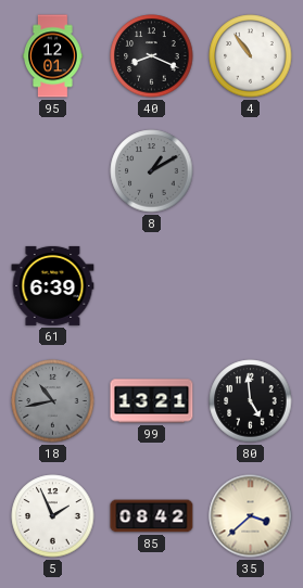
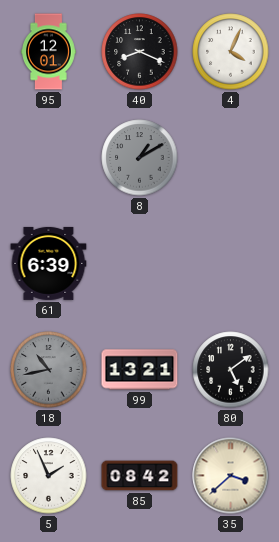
4: 10:54 -> 4:04 (231, 52)
80: 4:59 -> 5:09 (231, 370)
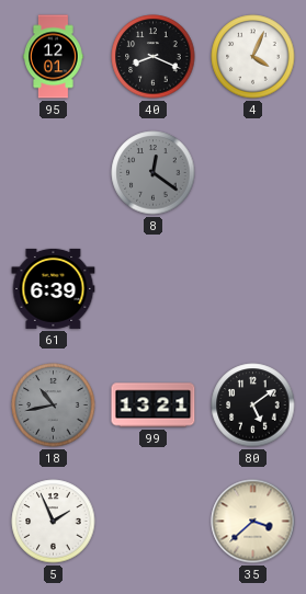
8: 1:10 -> 12:21 (154, 173)
85: 08:42 -> none (140, 476)
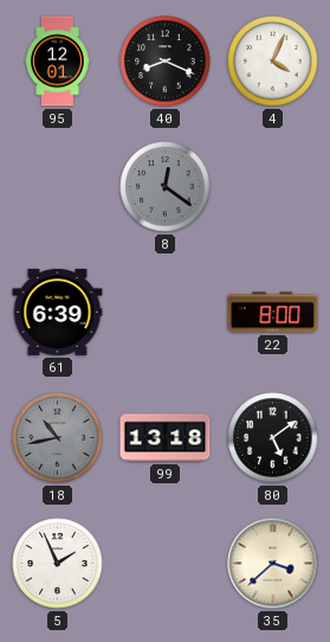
22: none -> 8:00 (273, 313)
99: 13:21 -> 13:18 (166, 438)
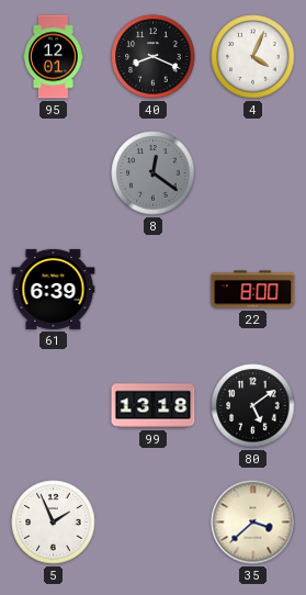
18: 10:43 -> none (58, 438)
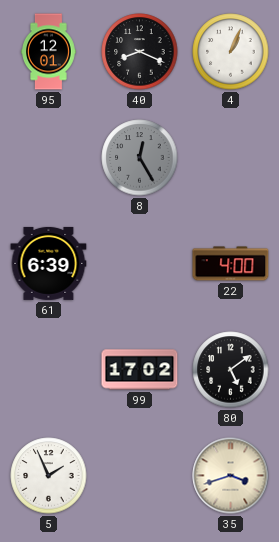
4: 4:04 -> 1:04 (231, 52)
8: 12:21 -> 12:25 (140, 158)
22: 8:00 -> 4:00 (231, 264)
99: 13:18 -> 17:02 (140, 370)
35: 3:38 -> 3:42 (231, 476)
